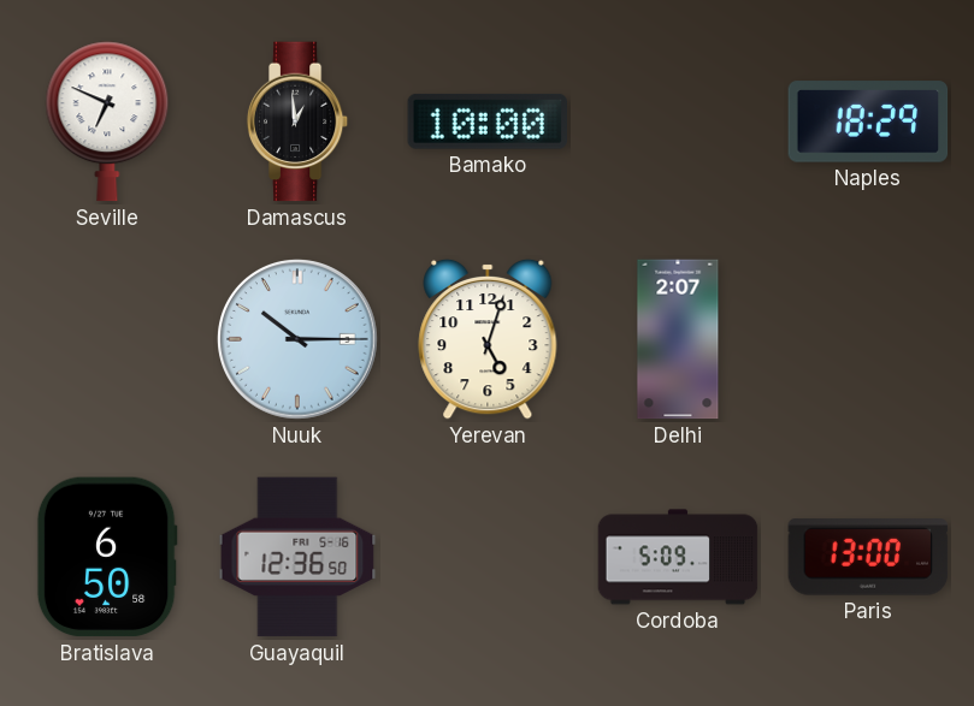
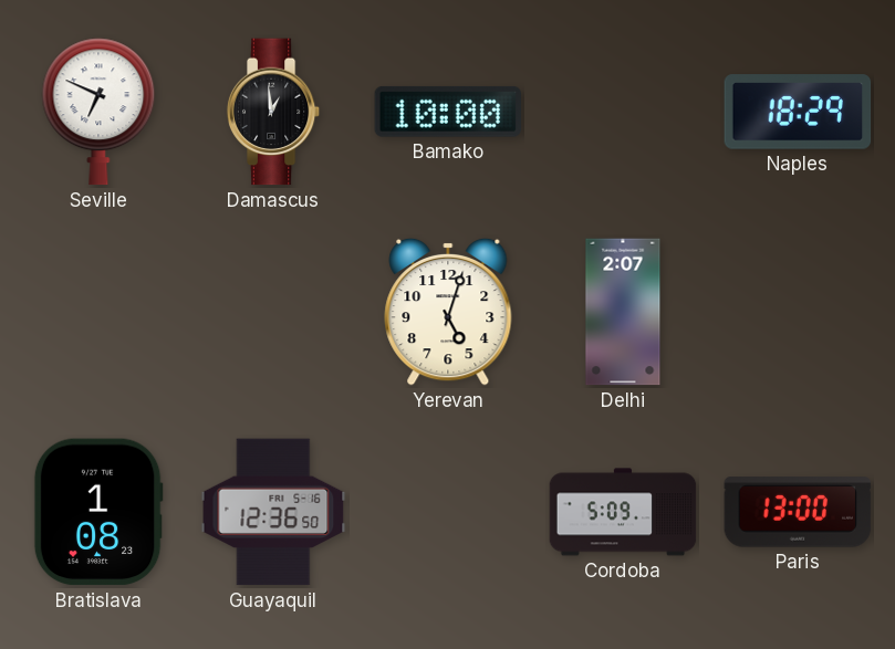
Nuuk: 10:15 -> none (297, 339)
Bratislava: 6:50 -> 1:08 (98, 512)
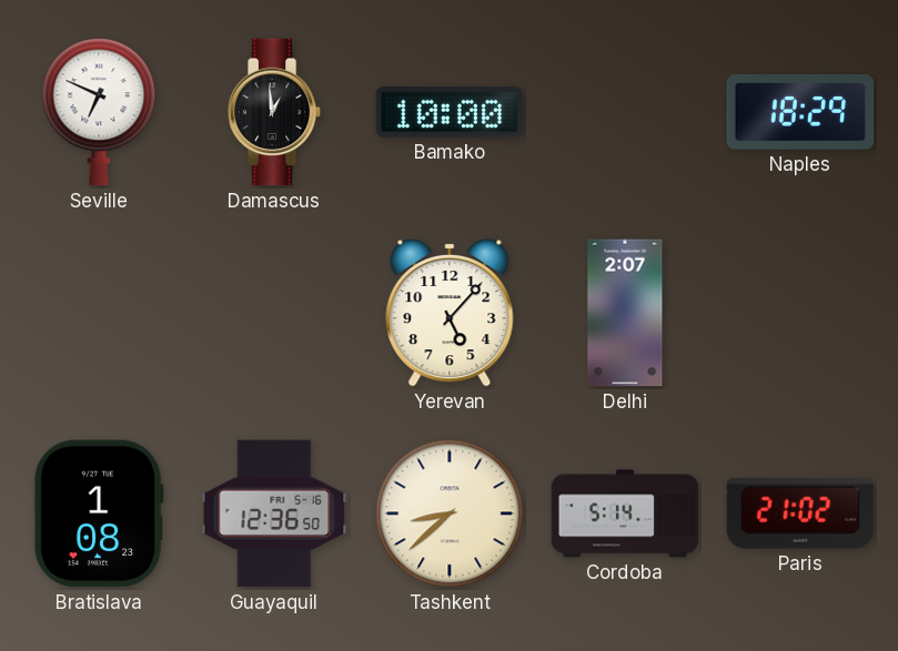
Yerevan: 5:03 -> 5:07 (450, 313)
Tashkent: none -> 8:38 (450, 513)
Cordoba: 5:09 -> 5:14 (625, 513)
Paris: 13:00 -> 21:02 (800, 513)
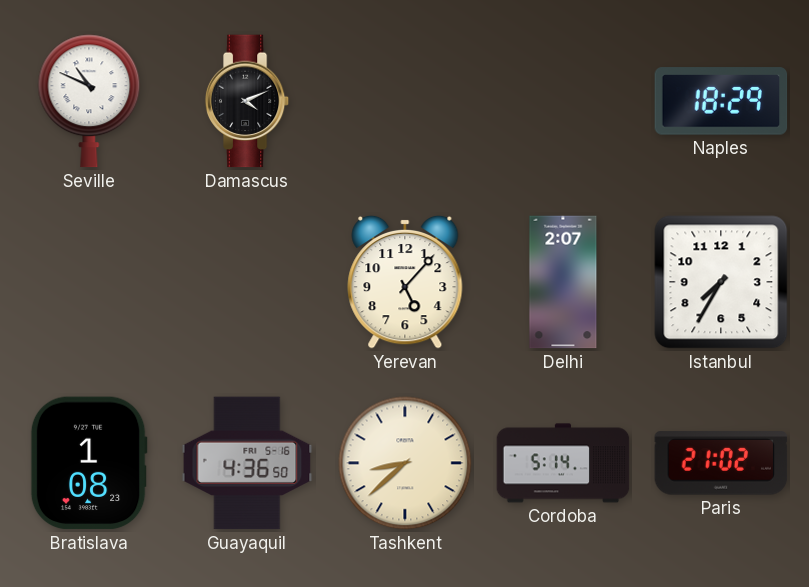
Seville: 6:49 -> 10:49 (89, 101)
Damascus: 12:59 -> 4:11 (247, 101)
Bamako: 10:00 -> none (450, 112)
Istanbul: none -> 7:35 (721, 282)
Guayaquil: 12:36 -> 4:36 (247, 463)
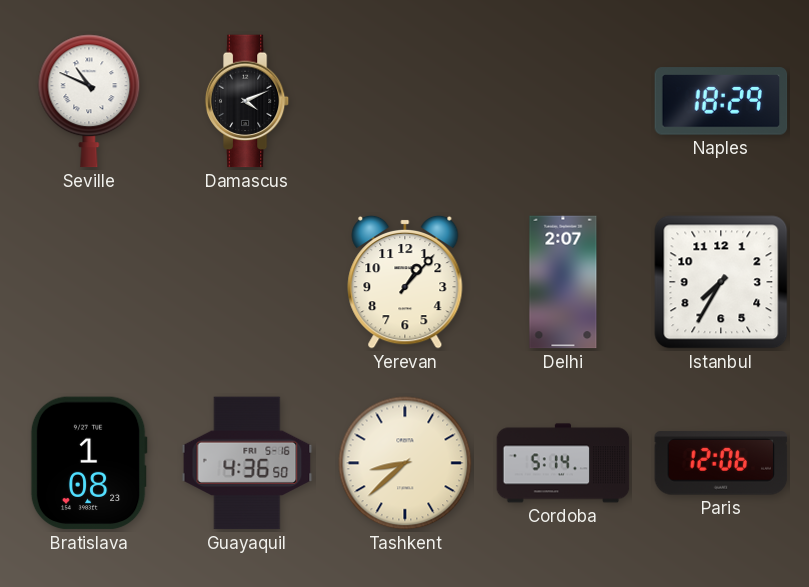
Yerevan: 5:07 -> 1:07 (405, 282)
Paris: 21:02 -> 12:06 (721, 463)
